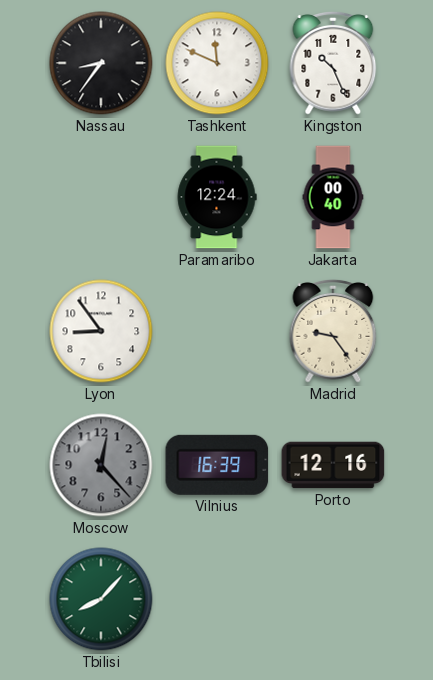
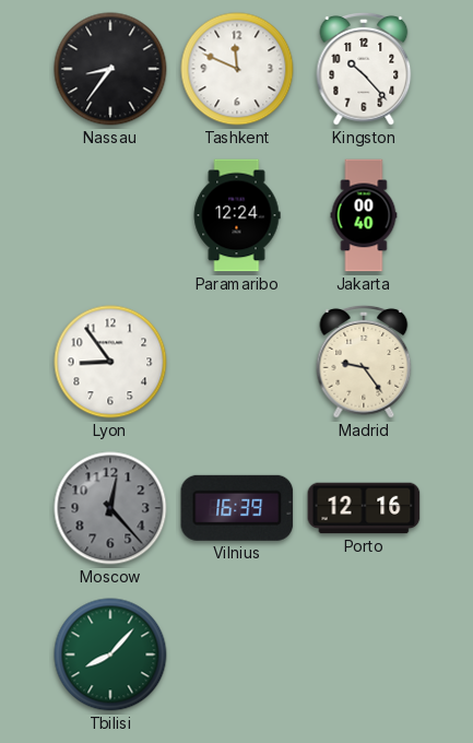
Kingston: 10:26 -> 10:23 (364, 70)
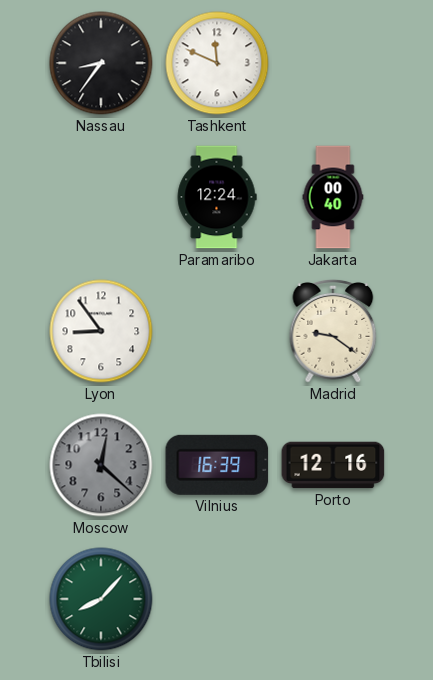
Kingston: 10:23 -> none (364, 70)
Madrid: 9:24 -> 9:21 (333, 332)
Moscow: 12:23 -> 12:22 (101, 465)
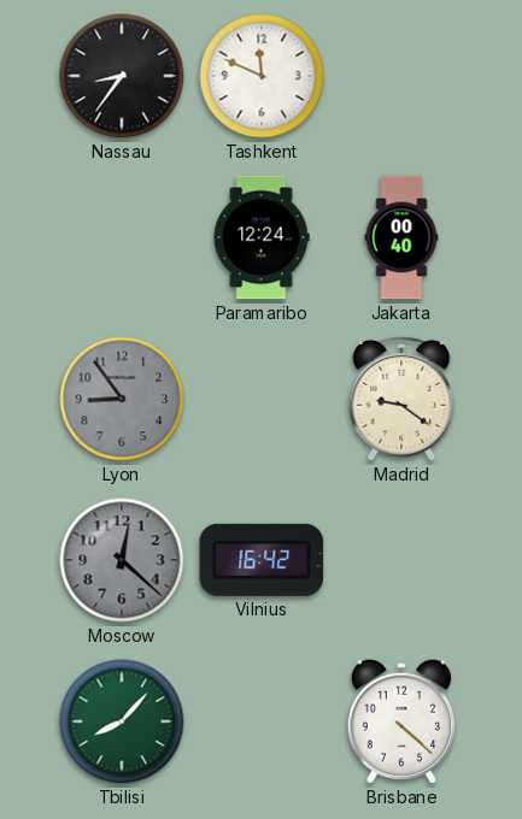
Lyon dial: white -> grey (122, 399)
Vilnius: 16:39 -> 16:42 (262, 560)
Porto: 12:16 -> none (333, 465)
Brisbane: none -> 4:22 (401, 721)
